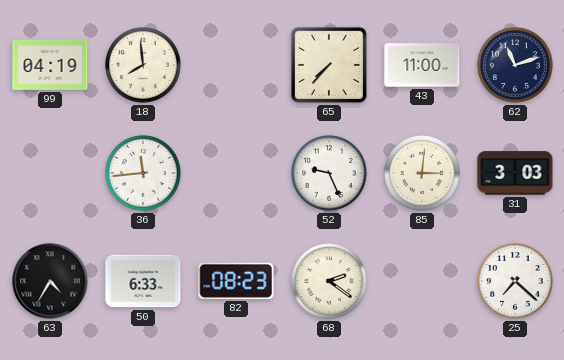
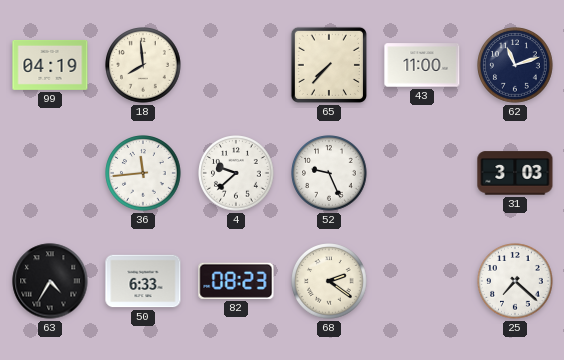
4: none -> 9:38 (236, 173)
85: 3:01 -> none (422, 173)
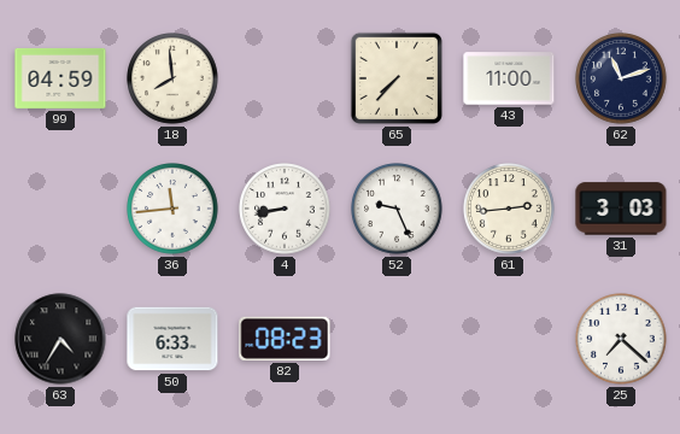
99: 04:19 -> 04:59 (60, 78)
4: 9:38 -> 8:43 (285, 209)
61: none -> 2:44 (509, 209)
68: 2:21 -> none (329, 281)
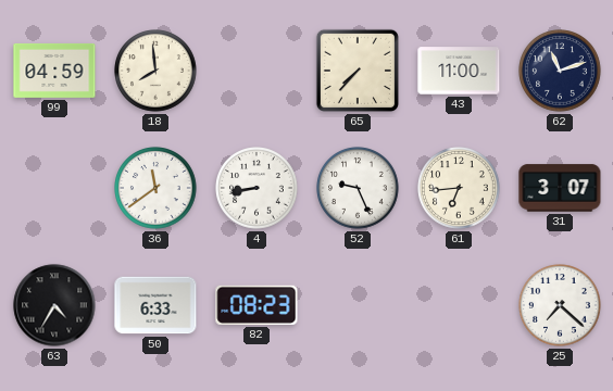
36: 11:44 -> 11:39 (155, 188)
61: 2:44 -> 6:44 (459, 188)
31: 3:03 -> 3:07 (560, 188)
